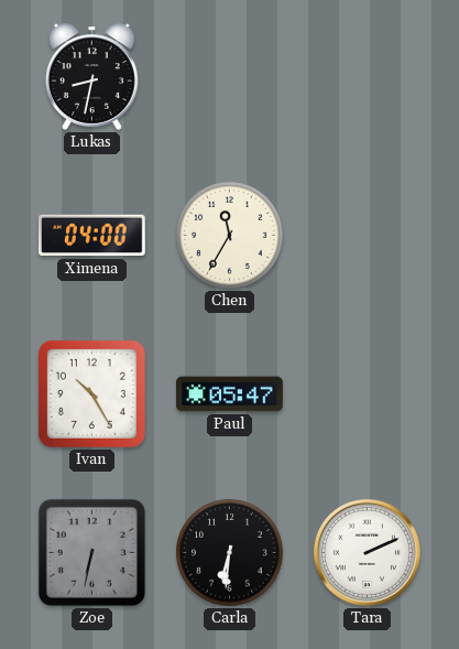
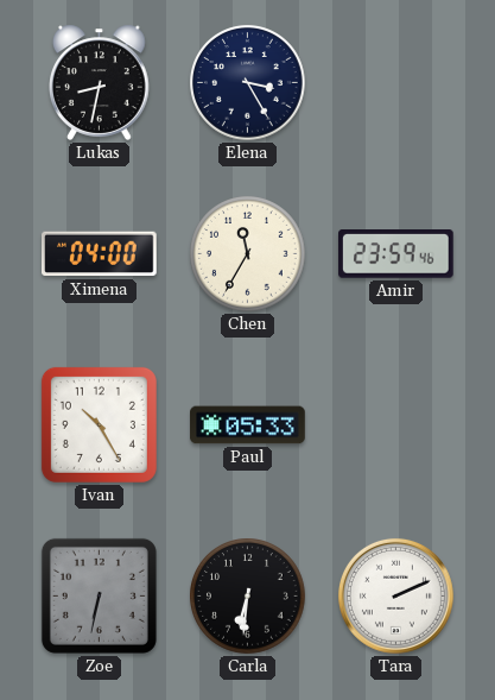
Elena: none -> 3:25 (248, 83)
Amir: none -> 23:59 (396, 254)
Paul: 05:47 -> 05:33 (248, 425)
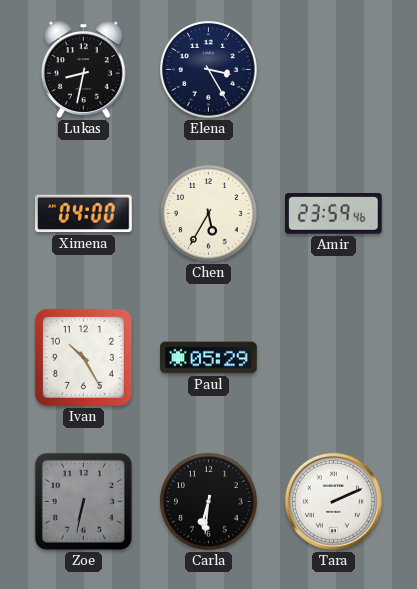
Chen: 11:35 -> 5:35 (209, 214)
Paul: 05:33 -> 05:29 (209, 358)
